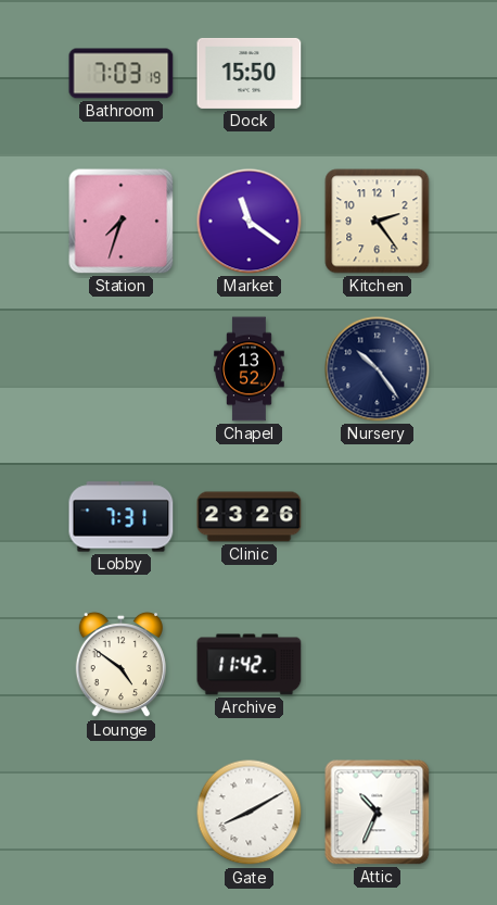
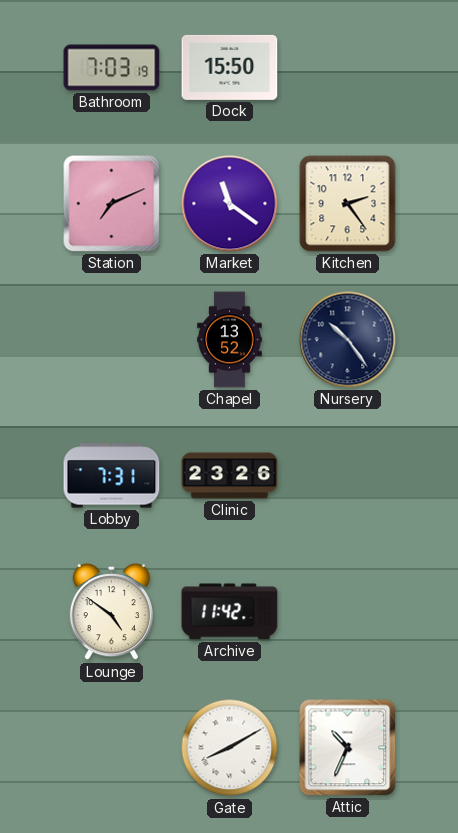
Station: 7:33 -> 7:11 (112, 204)
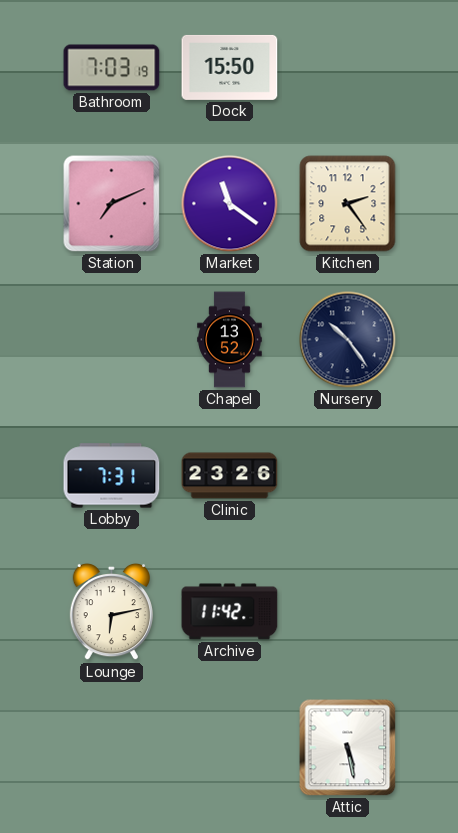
Lounge: 4:51 -> 6:13 (111, 612)
Gate: 8:10 -> none (230, 748)
Attic: 10:34 -> 5:28 (348, 748)
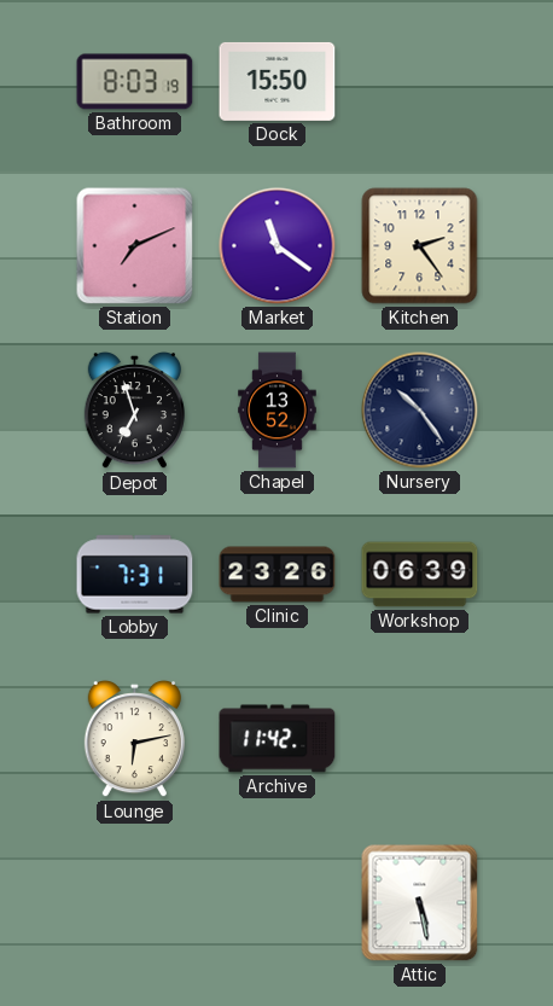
Bathroom: 7:03 -> 8:03 (135, 82)
Depot: none -> 6:57 (134, 411)
Workshop: none -> 06:39 (420, 575)
